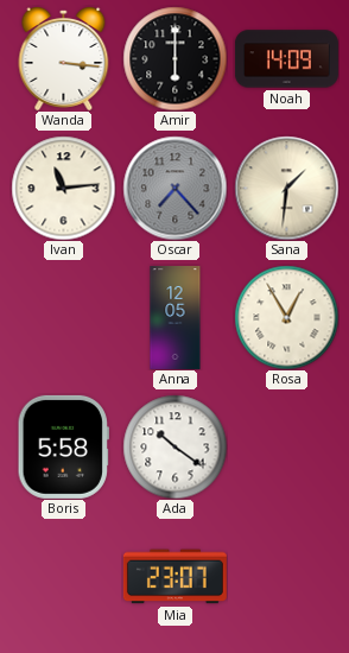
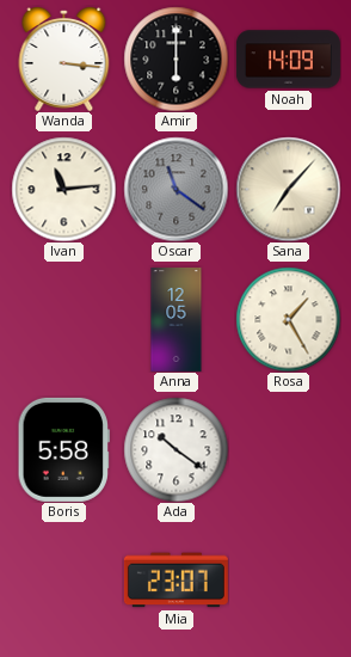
Oscar: 7:23 -> 11:21 (176, 189)
Sana: 1:31 -> 7:07 (288, 189)
Rosa: 12:55 -> 1:25 (288, 319)
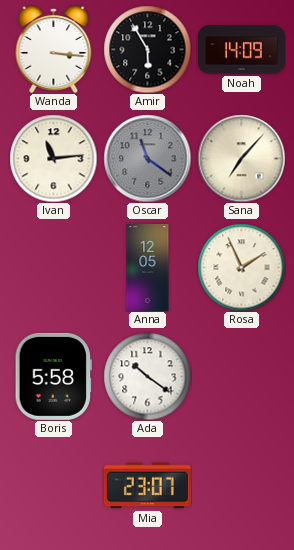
Amir: 6:00 -> 5:55 (147, 49)
Rosa: 1:25 -> 1:56 (241, 267)
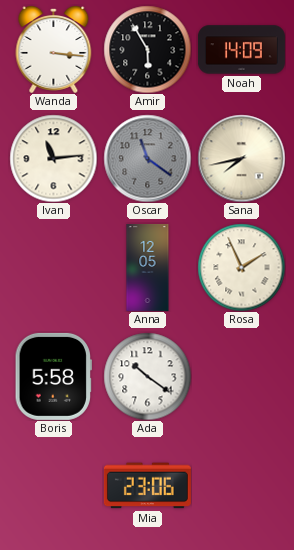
Sana: 7:07 -> 7:43 (241, 158)
Mia: 23:07 -> 23:06 (147, 486)
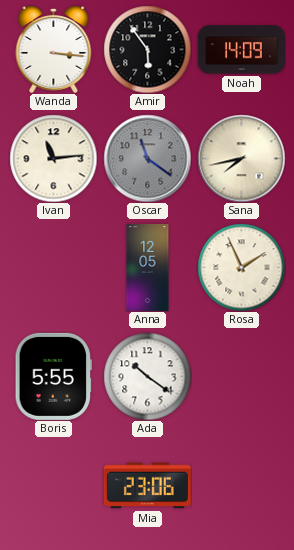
Amir: 5:55 -> 5:54 (147, 49)
Boris: 5:58 -> 5:55 (53, 376)
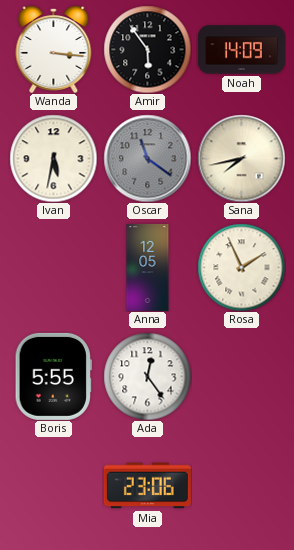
Ivan: 11:14 -> 5:32 (53, 158)
Ada: 10:21 -> 12:24 (147, 376)
